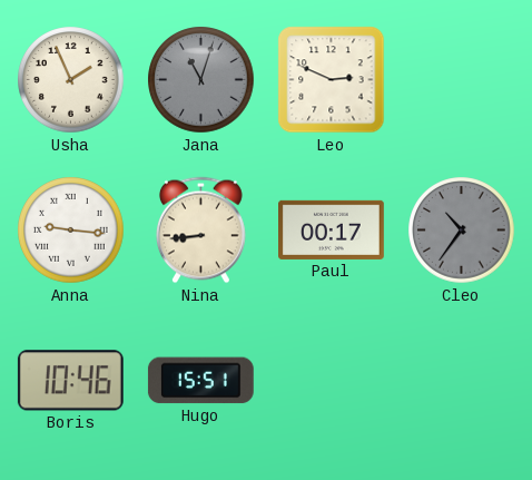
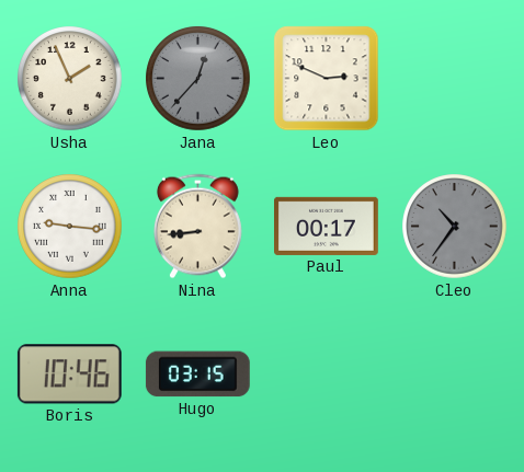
Jana: 11:03 -> 12:37 (198, 79)
Hugo: 15:51 -> 03:15 (197, 375)
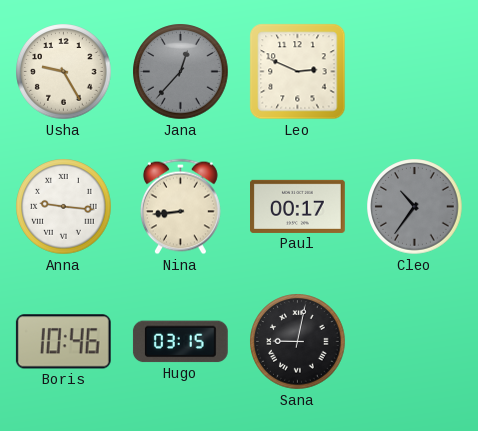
Usha: 1:56 -> 9:25 (64, 72)
Sana: none -> 9:02 (298, 342)
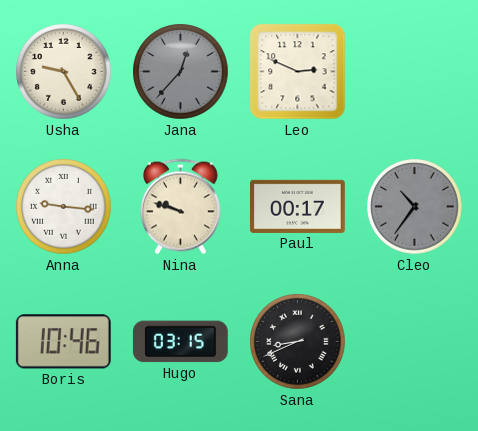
Nina: 8:44 -> 9:48 (180, 207)
Sana: 9:02 -> 8:41 (298, 342)
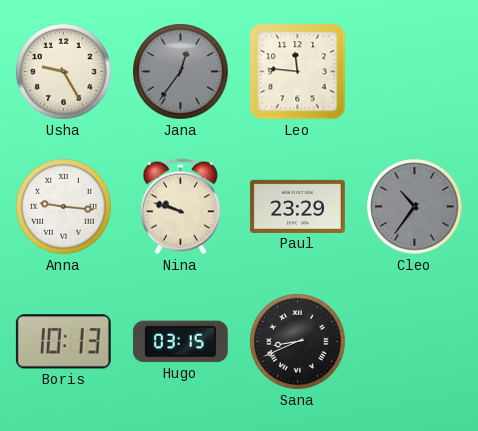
Jana: 12:37 -> 12:36 (181, 72)
Leo: 2:49 -> 11:46 (298, 72)
Paul: 00:17 -> 23:29 (298, 206)
Boris: 10:46 -> 10:13 (63, 342)
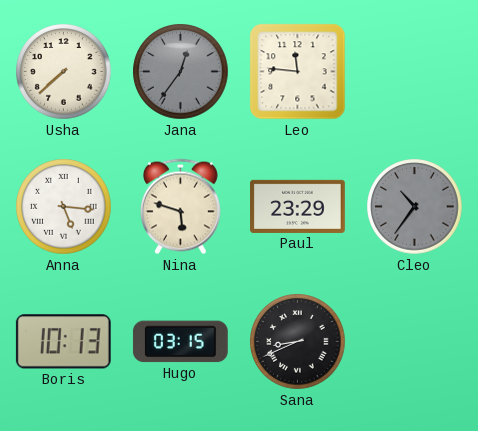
Usha: 9:25 -> 7:38 (64, 72)
Anna: 9:16 -> 5:16 (64, 207)
Nina: 9:48 -> 5:48 (180, 207)
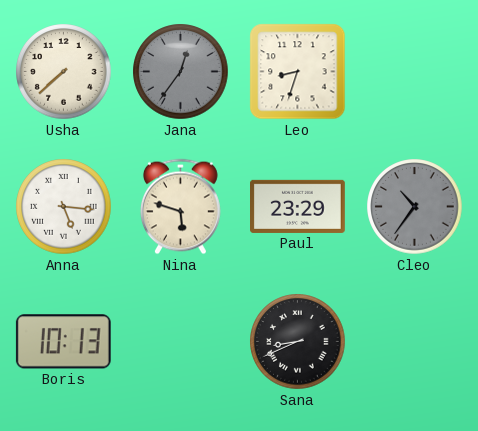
Leo: 11:46 -> 8:33 (298, 72)
Hugo: 03:15 -> none (180, 342)
